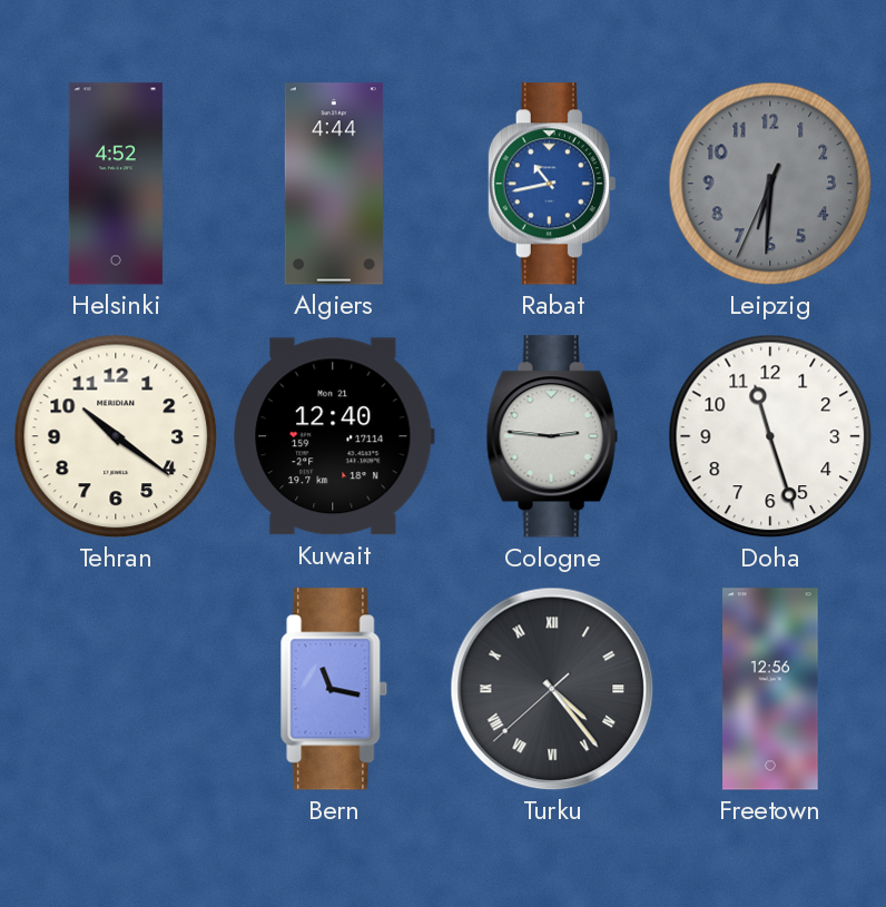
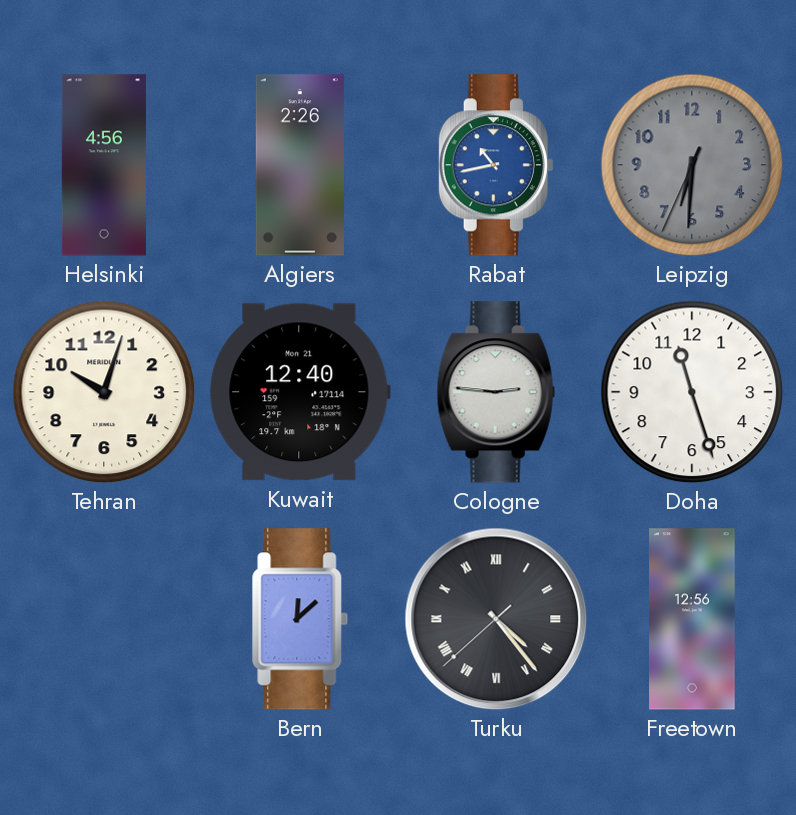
Helsinki: 4:52 -> 4:56 (104, 165)
Algiers: 4:44 -> 2:26 (300, 165)
Tehran: 10:21 -> 10:03 (104, 392)
Bern: 11:17 -> 12:08 (300, 619)
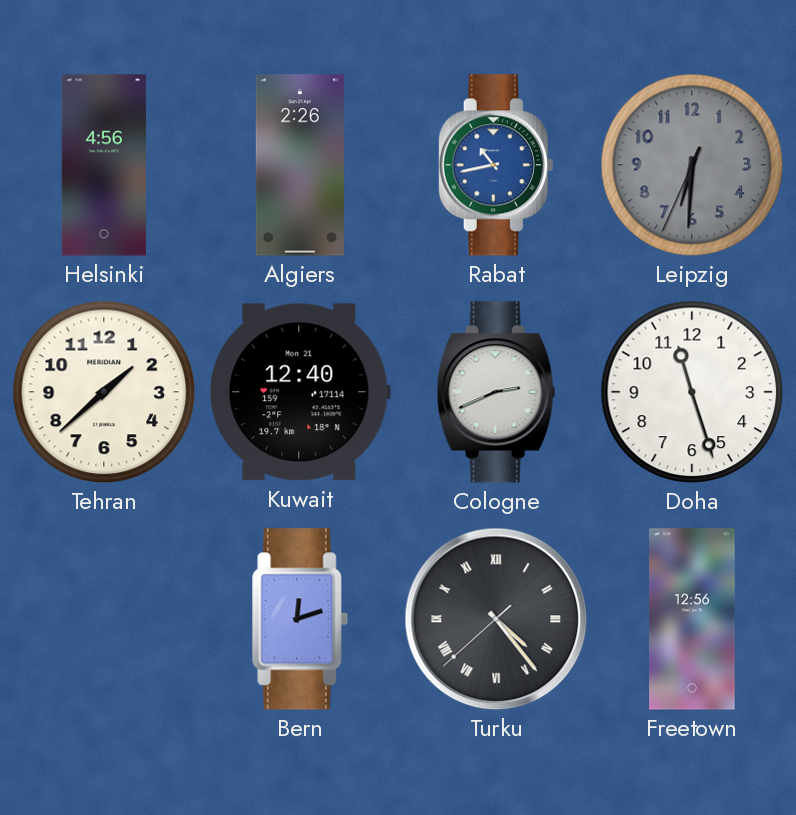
Tehran: 10:03 -> 1:38 (104, 392)
Cologne: 2:46 -> 2:41 (496, 392)
Bern: 12:08 -> 12:12 (300, 619)
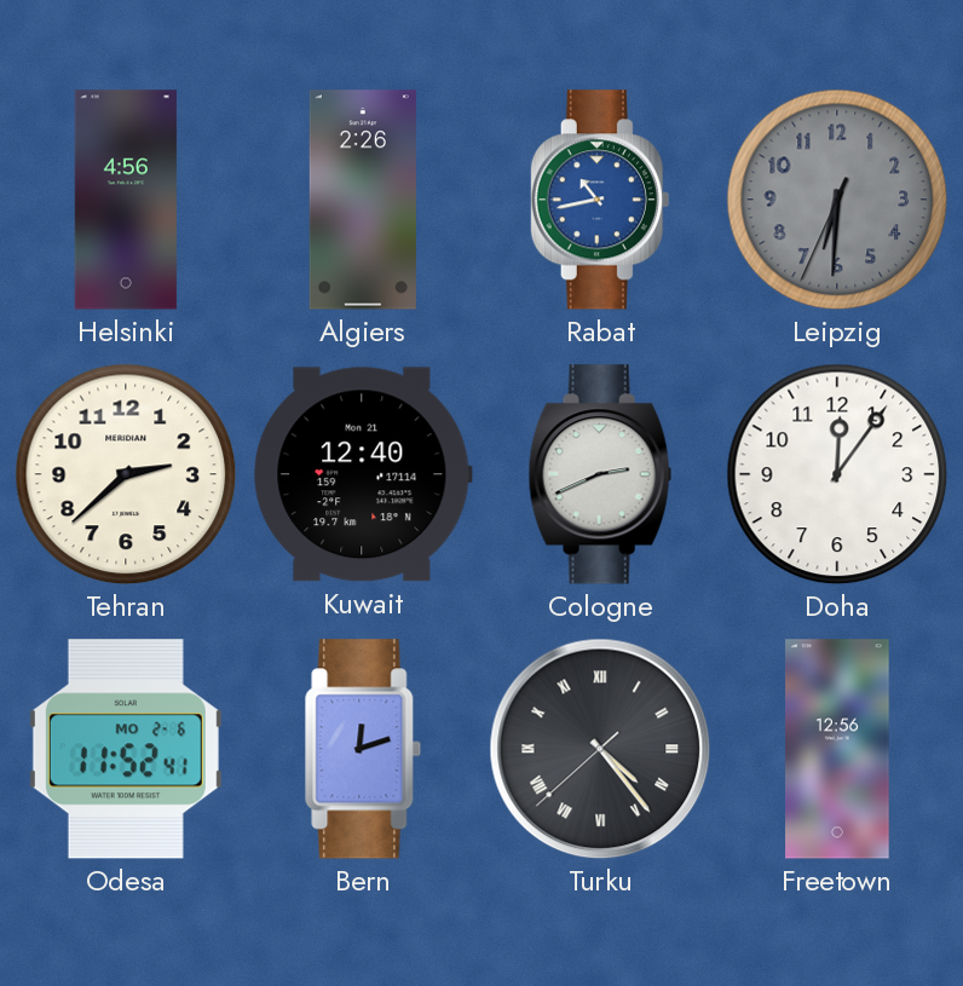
Tehran: 1:38 -> 2:38 (126, 474)
Doha: 11:27 -> 12:06 (837, 474)
Odesa: none -> 11:52 (126, 749)
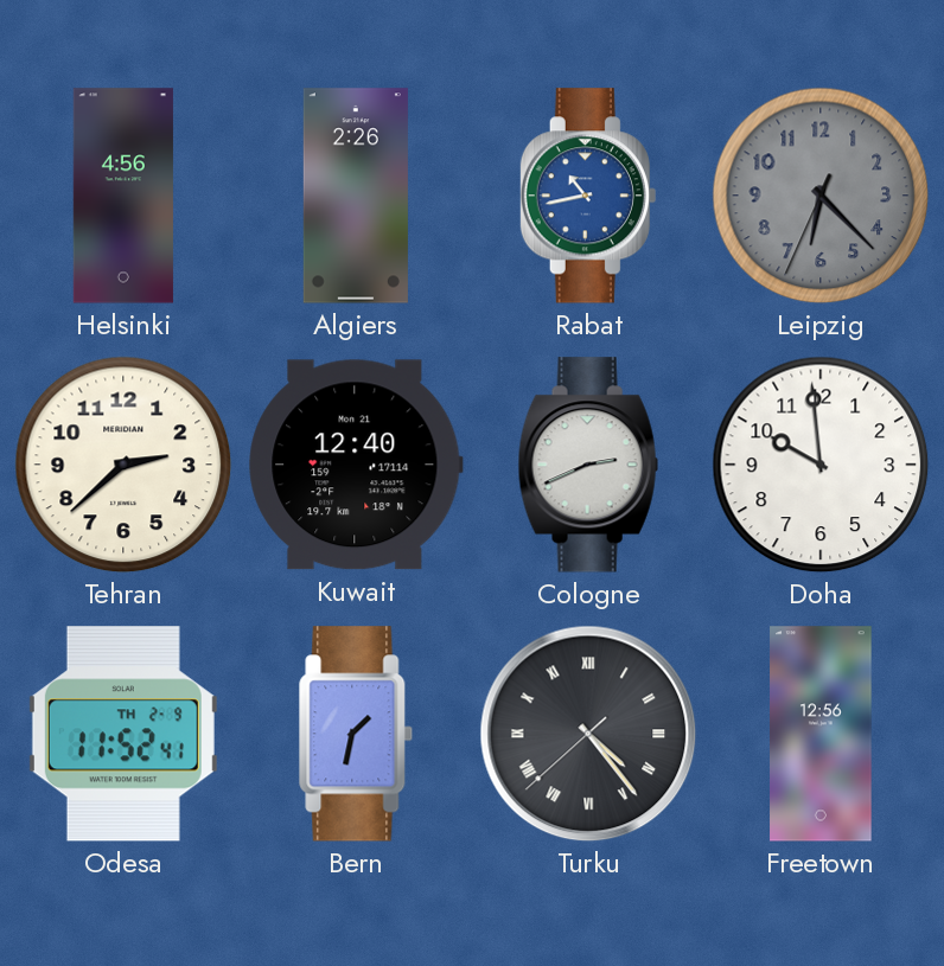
Leipzig: 6:30 -> 6:22 (821, 196)
Doha: 12:06 -> 9:59 (821, 465)
Odesa date: MO 2-6 -> TH 2-9 (123, 734)
Bern: 12:12 -> 1:32 (356, 734)
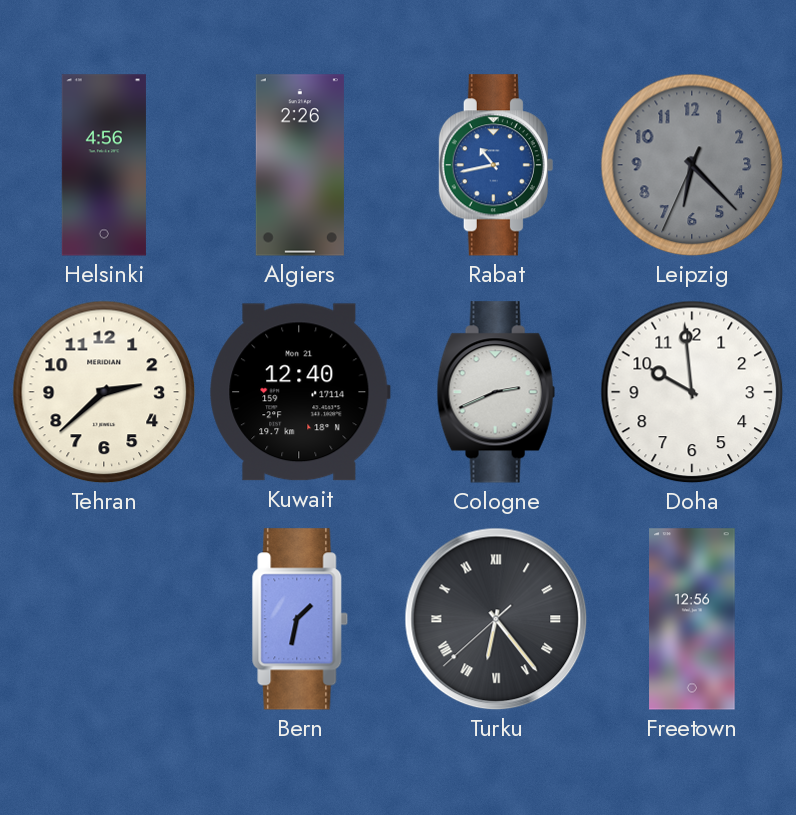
Odesa: 11:52 -> none (123, 734)
Turku: 4:23 -> 6:23 (496, 619)
